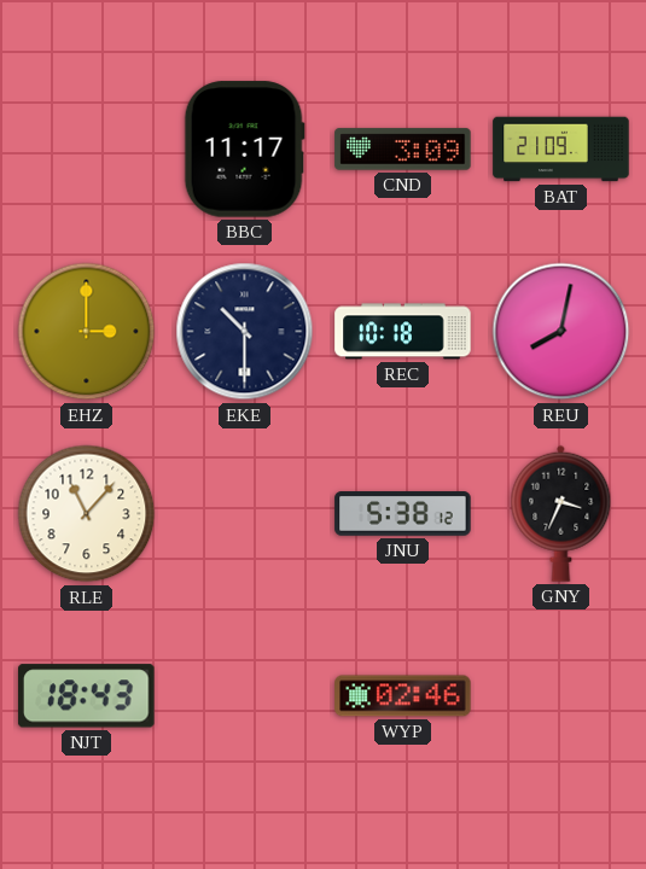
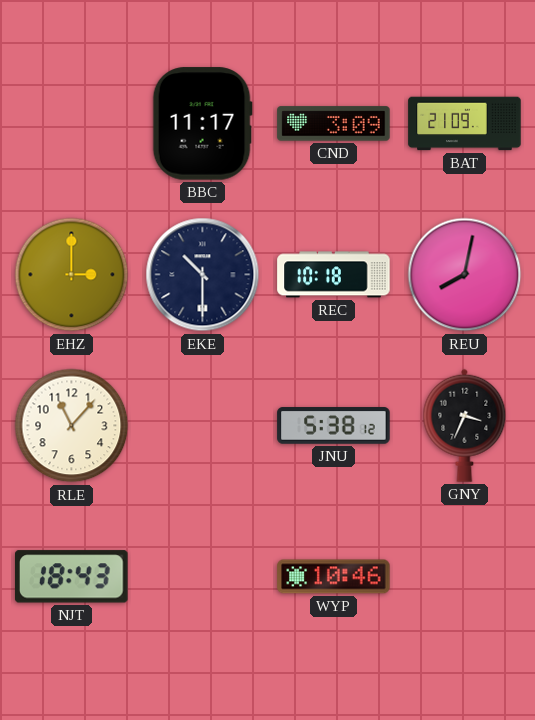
WYP: 02:46 -> 10:46 (334, 577)
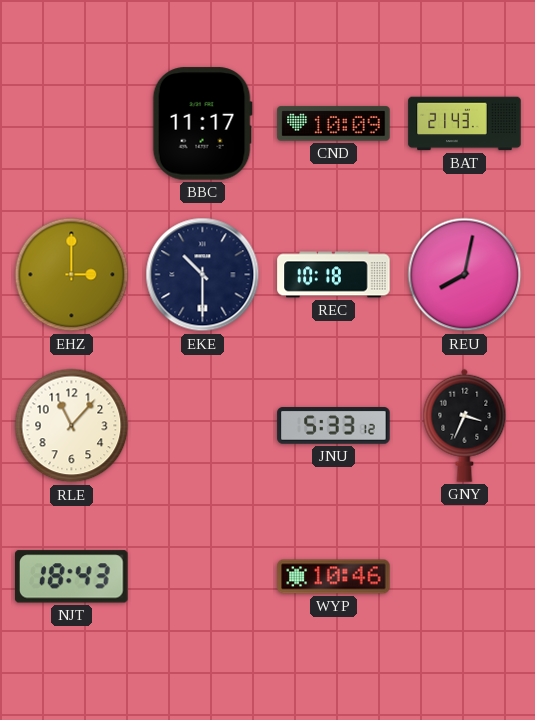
CND: 3:09 -> 10:09 (334, 124)
BAT: 21:09 -> 21:43 (465, 124)
JNU: 5:38 -> 5:33 (334, 426)
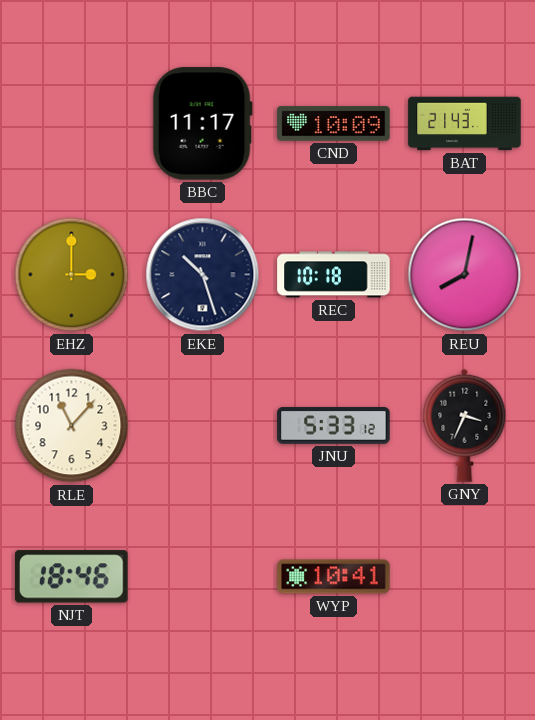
EKE: 10:30 -> 10:27 (203, 275)
NJT: 18:43 -> 18:46 (72, 577)
WYP: 10:46 -> 10:41 (334, 577)
